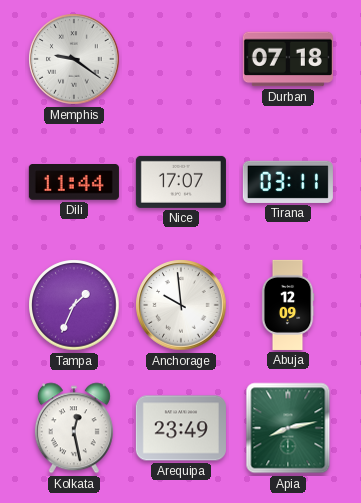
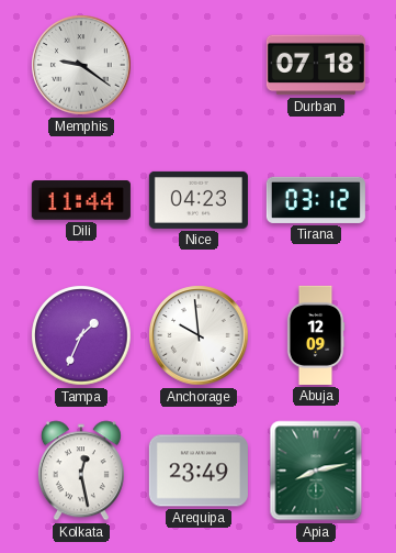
Nice: 17:07 -> 04:23 (199, 200)
Tirana: 03:11 -> 03:12 (316, 200)
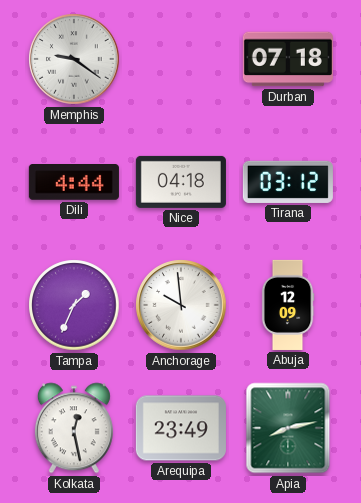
Dili: 11:44 -> 4:44 (74, 183)
Nice: 04:23 -> 04:18 (181, 182)
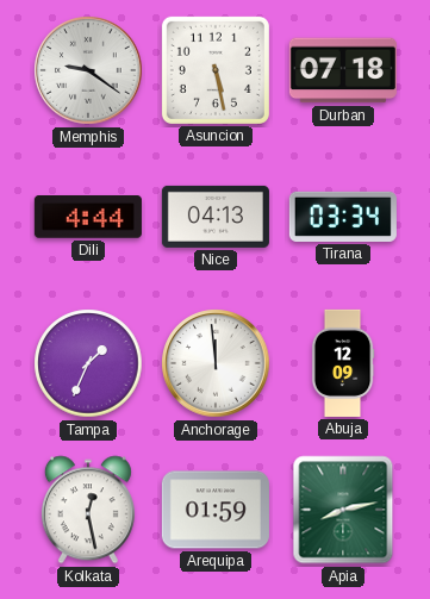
Asuncion: none -> 5:28 (216, 70)
Nice: 04:18 -> 04:13 (216, 217)
Tirana: 03:12 -> 03:34 (343, 217)
Anchorage: 9:59 -> 11:59 (216, 363)
Arequipa: 23:49 -> 01:59 (216, 510)
